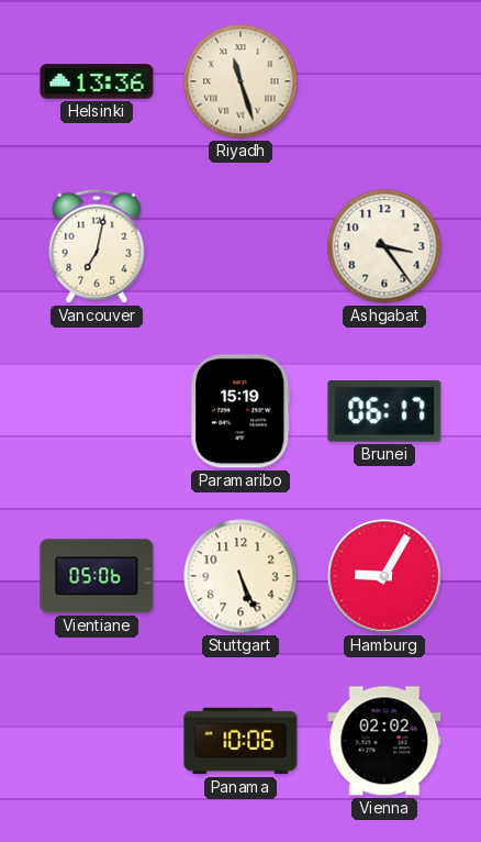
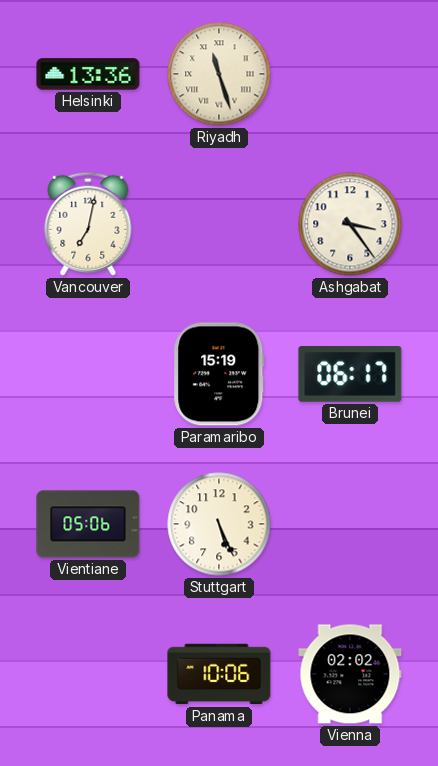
Hamburg: 9:05 -> none (384, 576)
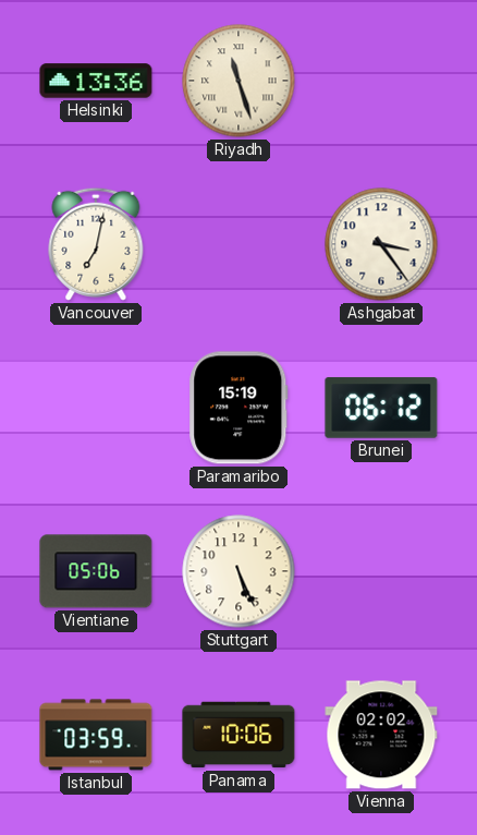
Brunei: 06:17 -> 06:12 (381, 408)
Istanbul: none -> 03:59 (96, 735)
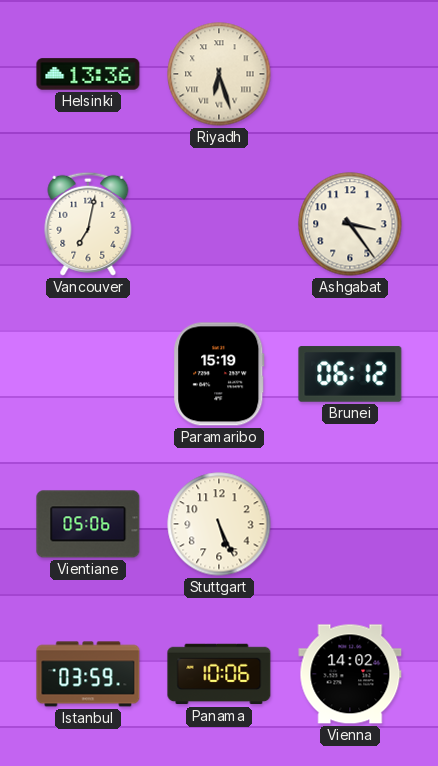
Riyadh: 11:27 -> 6:27 (219, 74)
Vienna: 02:02 -> 14:02 (350, 674)
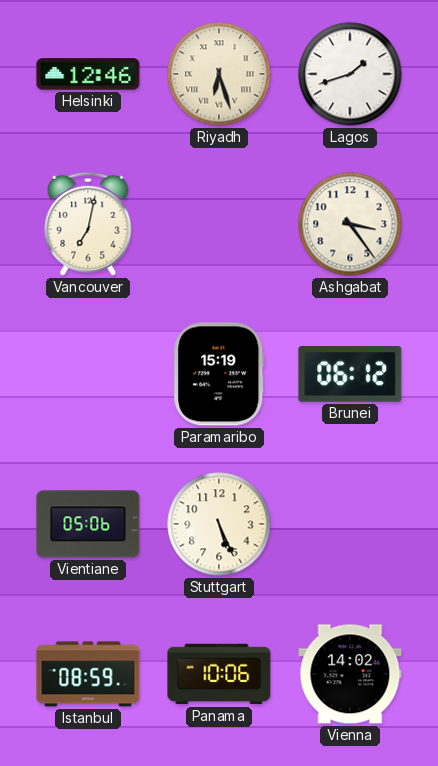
Helsinki: 13:36 -> 12:46 (88, 74)
Lagos: none -> 1:42 (350, 74)
Istanbul: 03:59 -> 08:59 (88, 674)
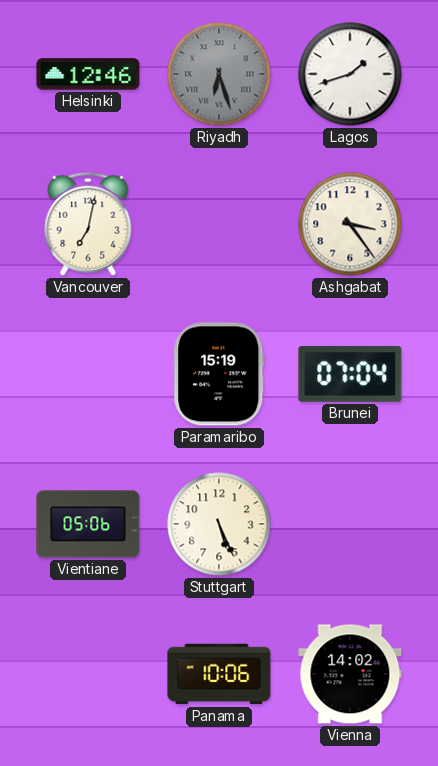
Riyadh dial: cream -> grey (219, 74)
Brunei: 06:12 -> 07:04 (350, 374)
Istanbul: 08:59 -> none (88, 674)
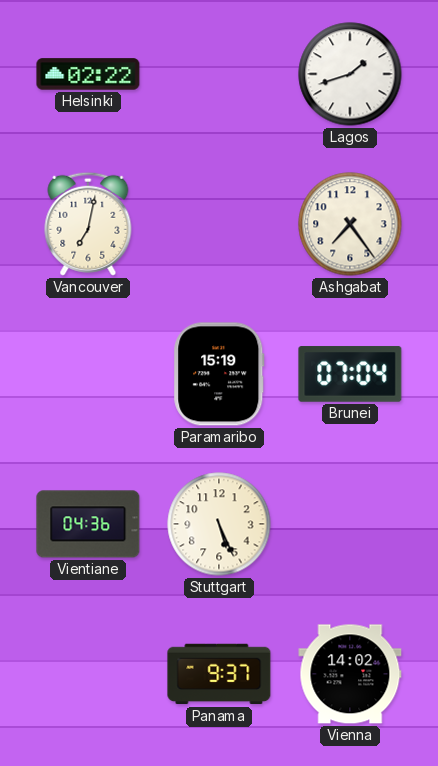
Helsinki: 12:46 -> 02:22 (88, 74)
Riyadh: 6:27 -> none (219, 74)
Ashgabat: 3:24 -> 7:24 (350, 224)
Vientiane: 05:06 -> 04:36 (88, 524)
Panama: 10:06 -> 9:37 (219, 674)
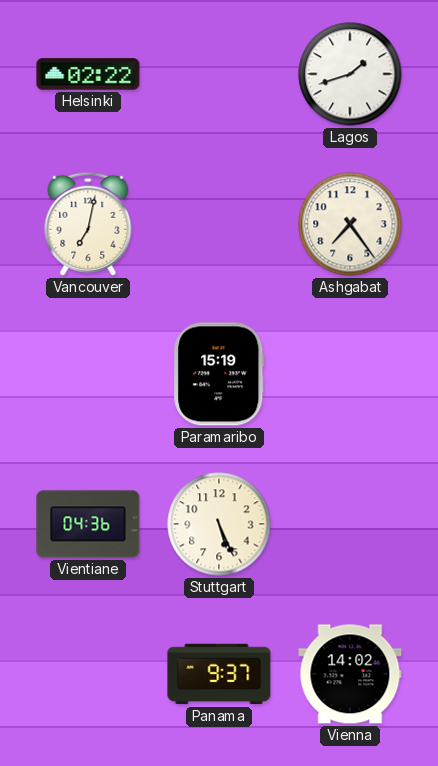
Brunei: 07:04 -> none (350, 374)
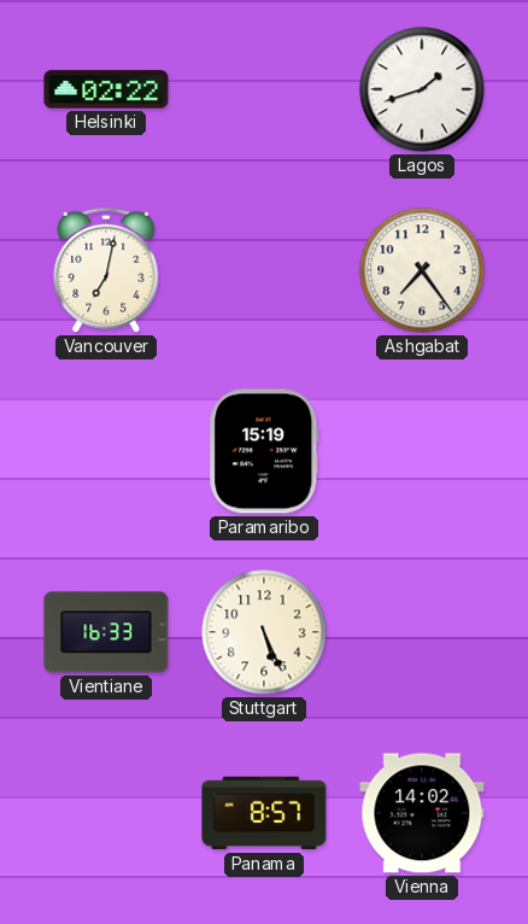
Vientiane: 04:36 -> 16:33 (106, 632)
Panama: 9:37 -> 8:57 (264, 813)
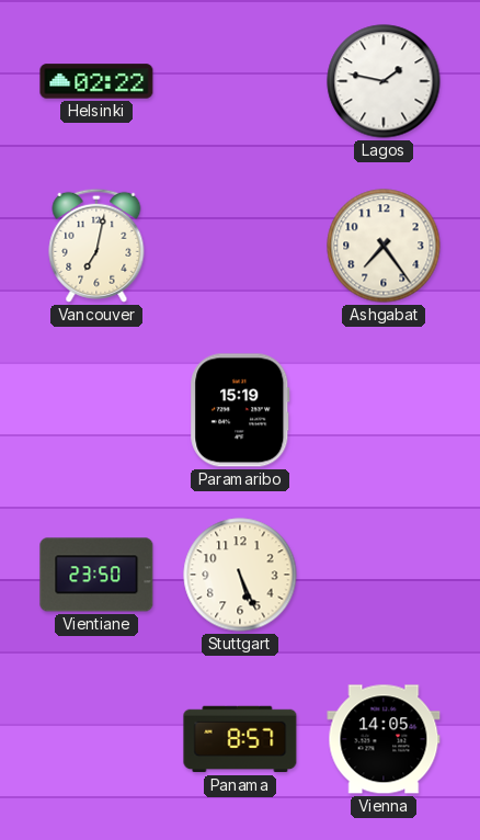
Lagos: 1:42 -> 1:47 (384, 81)
Vientiane: 16:33 -> 23:50 (96, 575)
Vienna: 14:02 -> 14:05 (384, 739)
